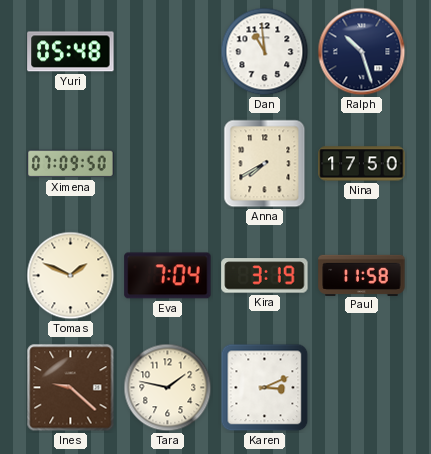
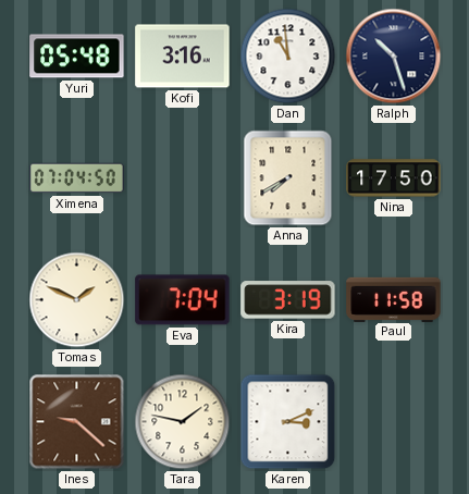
Kofi: none -> 3:16 (183, 57)
Ximena: 07:09 -> 07:04 (77, 178)
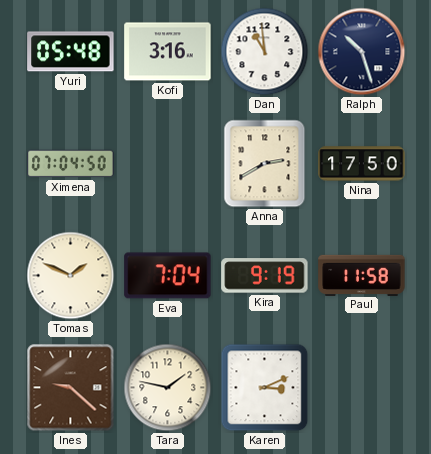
Anna: 7:40 -> 2:40 (265, 164)
Kira: 3:19 -> 9:19 (265, 276)
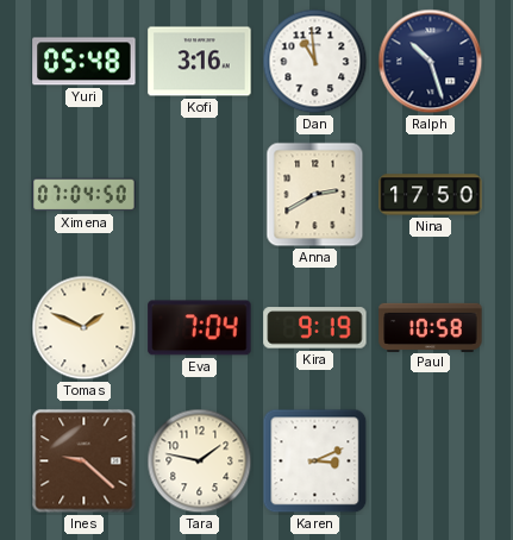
Paul: 11:58 -> 10:58 (431, 327)
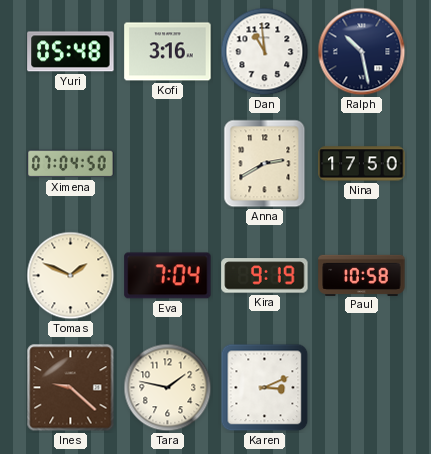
Ralph: 10:27 -> 10:28 (362, 52)
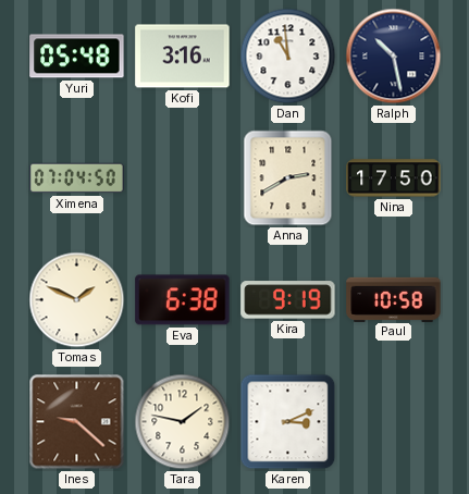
Eva: 7:04 -> 6:38 (183, 300)
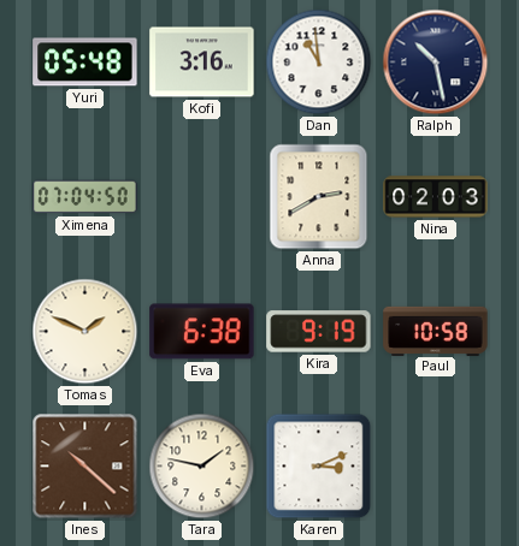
Nina: 17:50 -> 02:03 (436, 197)
Ines: 9:22 -> 10:22 (85, 467)
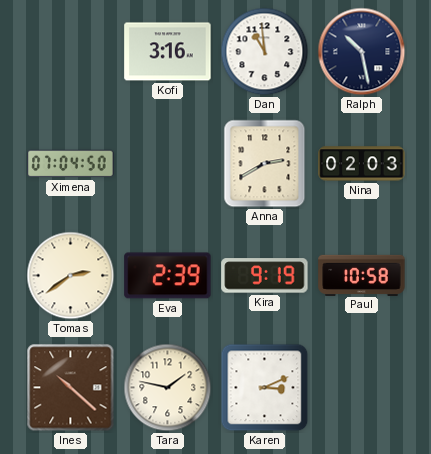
Yuri: 05:48 -> none (85, 63)
Tomas: 1:49 -> 2:39 (71, 276)
Eva: 6:38 -> 2:39 (168, 276)
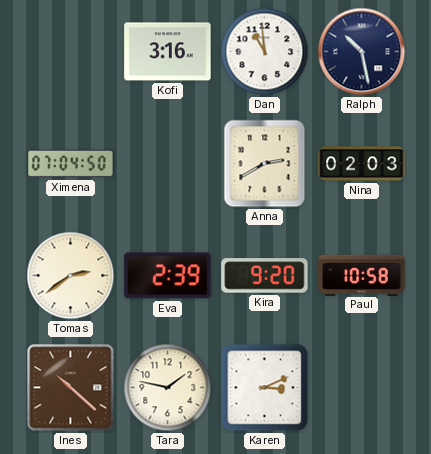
Kira: 9:19 -> 9:20 (265, 276)
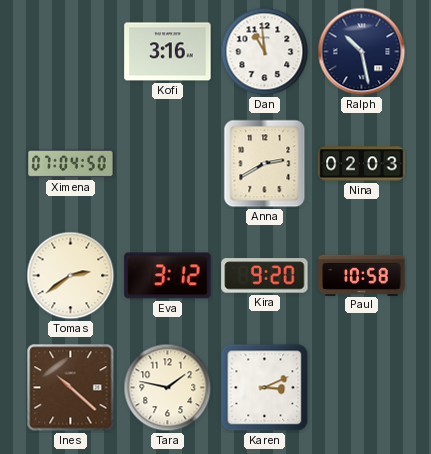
Eva: 2:39 -> 3:12 (168, 276)
